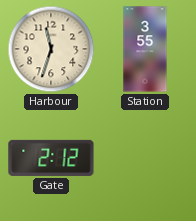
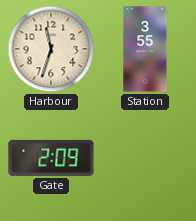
Gate: 2:12 -> 2:09 (51, 158)
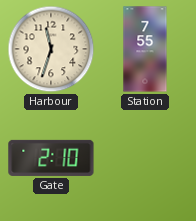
Station: 3:55 -> 7:55 (145, 49)
Gate: 2:09 -> 2:10 (51, 158)
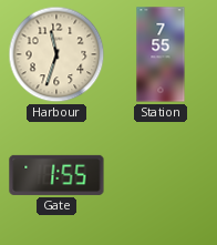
Gate: 2:10 -> 1:55 (56, 175)
